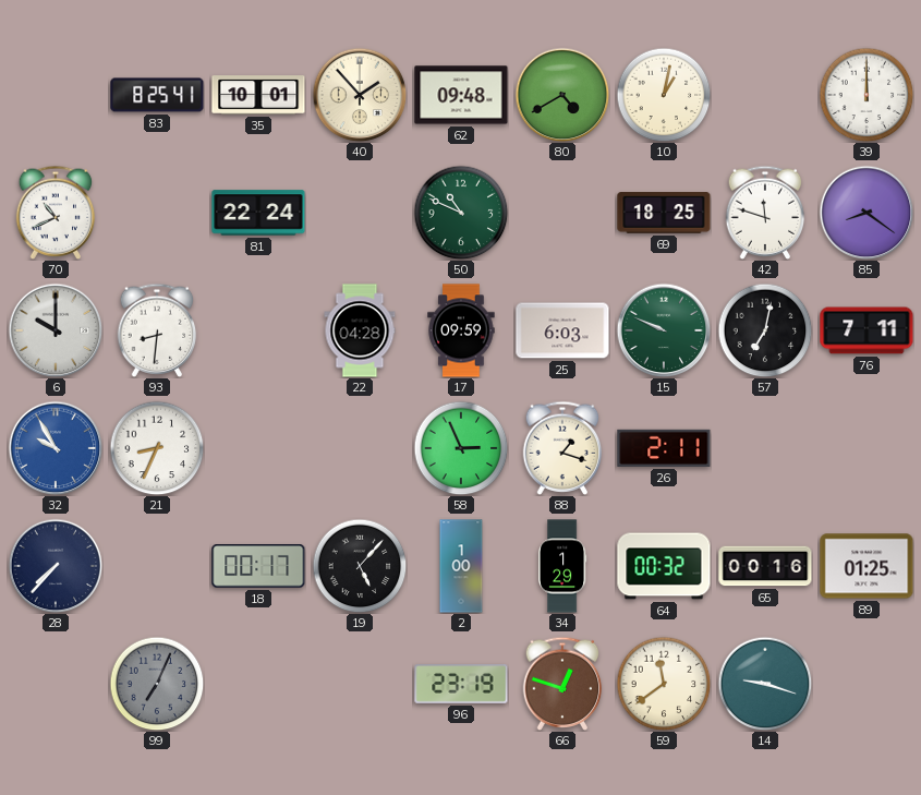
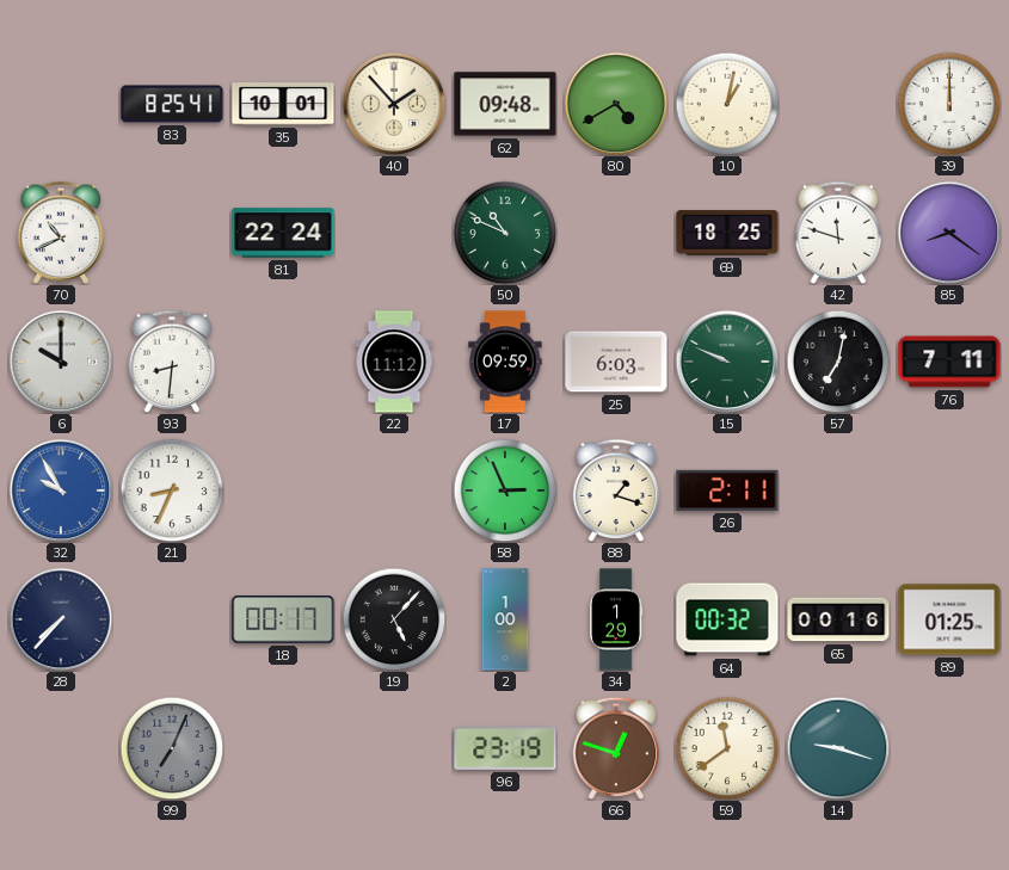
22: 04:28 -> 11:12 (394, 362)
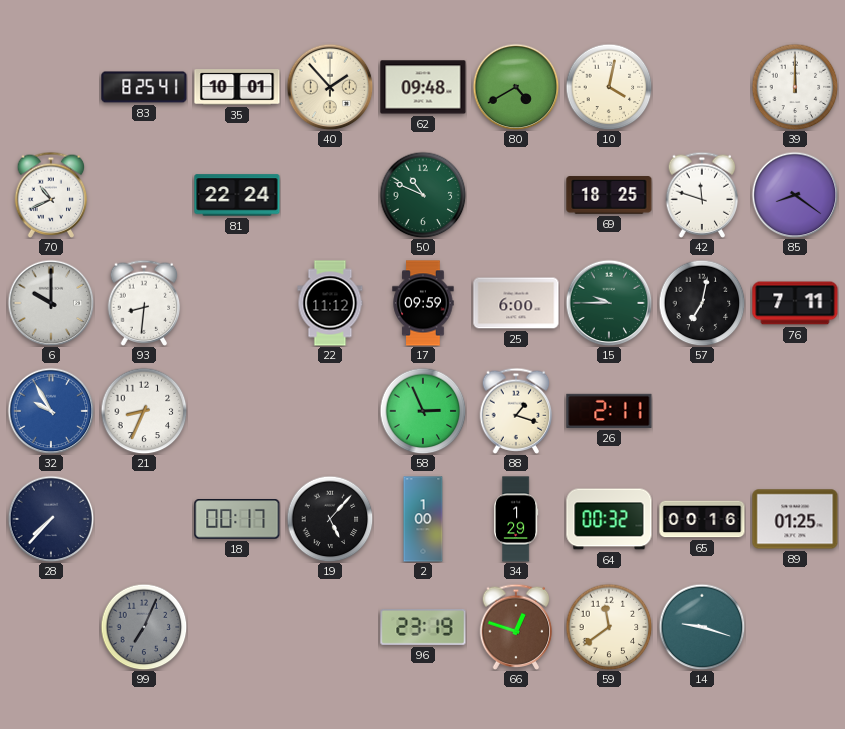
10: 1:02 -> 4:02 (609, 87)
25: 6:03 -> 6:00 (516, 303)
15: 9:49 -> 9:45 (609, 303)
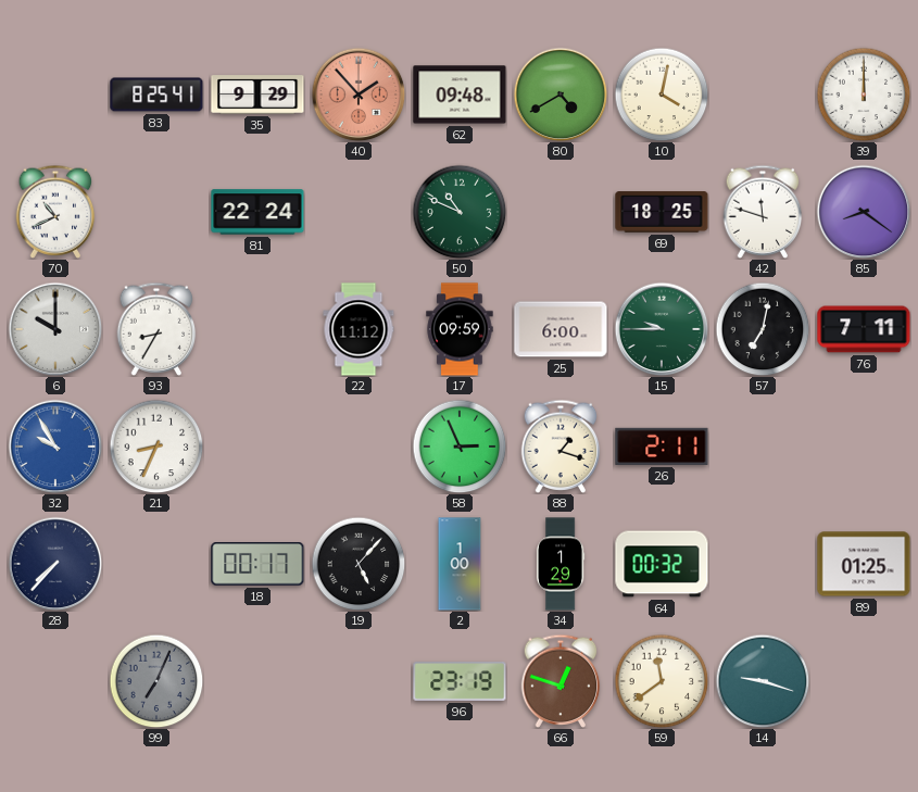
35: 10:01 -> 9:29 (257, 95)
40 dial: cream -> salmon (359, 95)
93: 8:31 -> 8:35 (156, 329)
65: 00:16 -> none (702, 519)
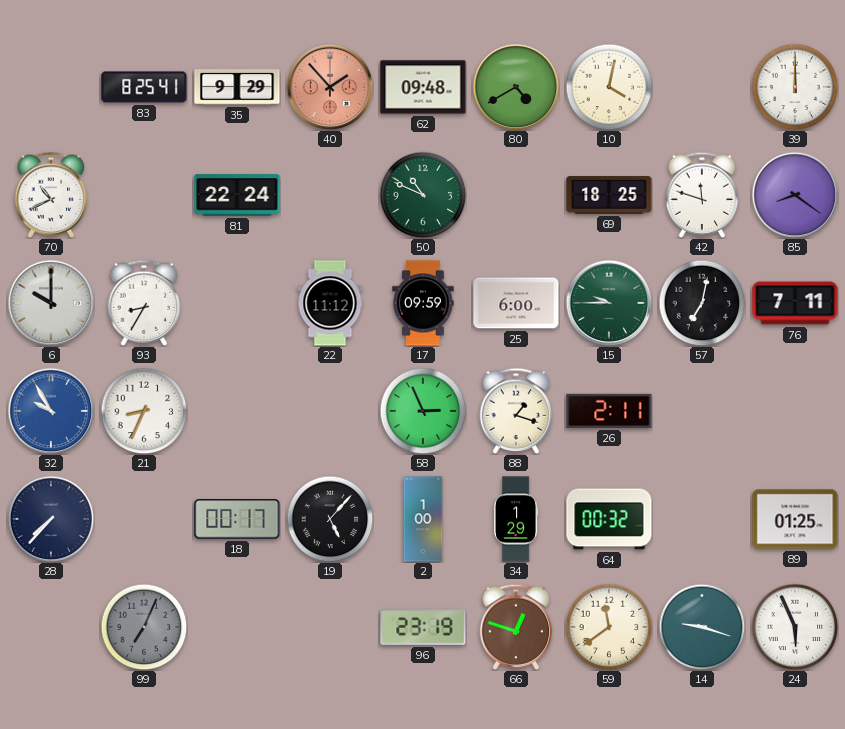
24: none -> 5:56 (795, 627)
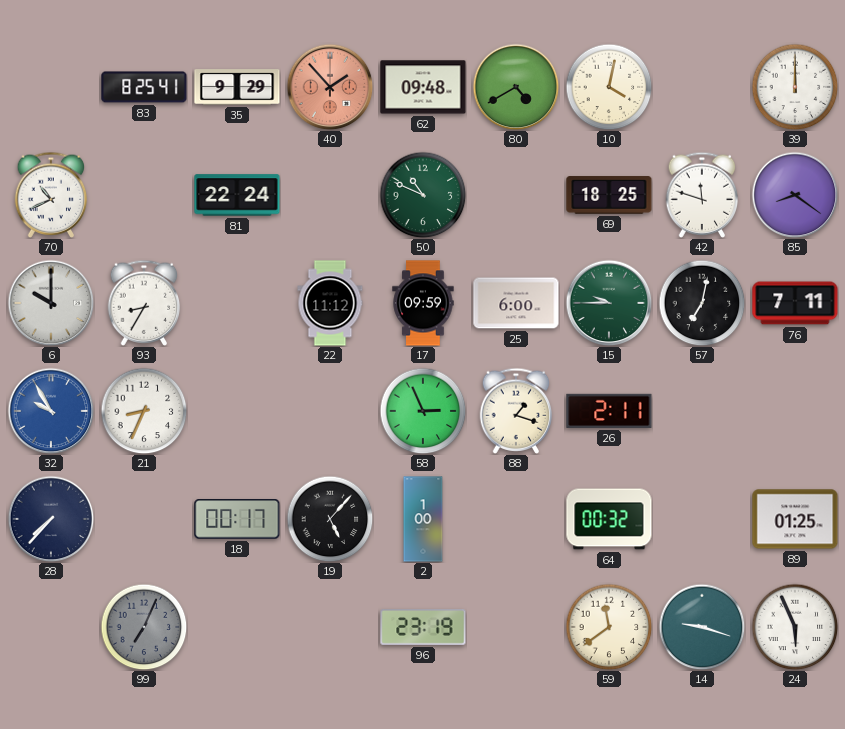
34: 1:29 -> none (517, 519)
66: 12:48 -> none (516, 627)
